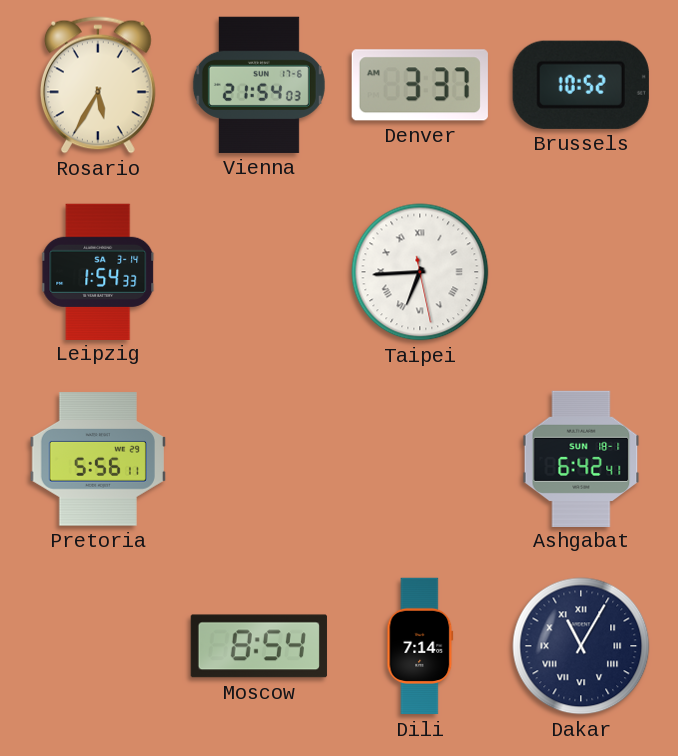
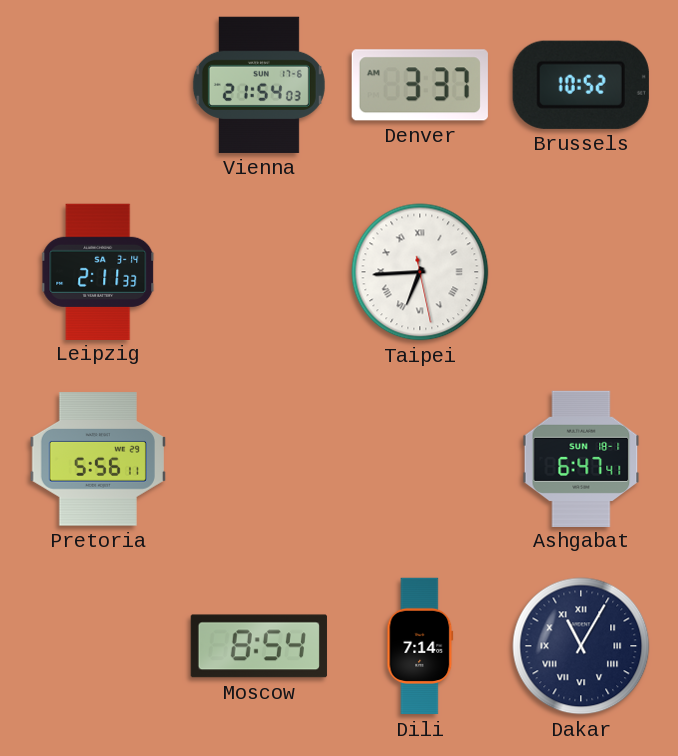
Rosario: 5:35 -> none (98, 85)
Leipzig: 1:54 -> 2:11 (99, 271)
Ashgabat: 6:42 -> 6:47 (581, 458)
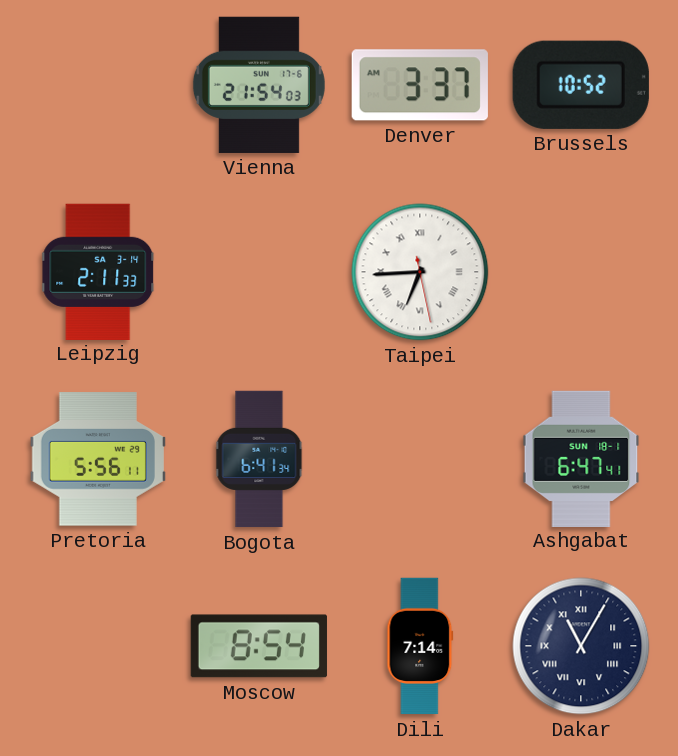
Bogota: none -> 6:41 (259, 459)
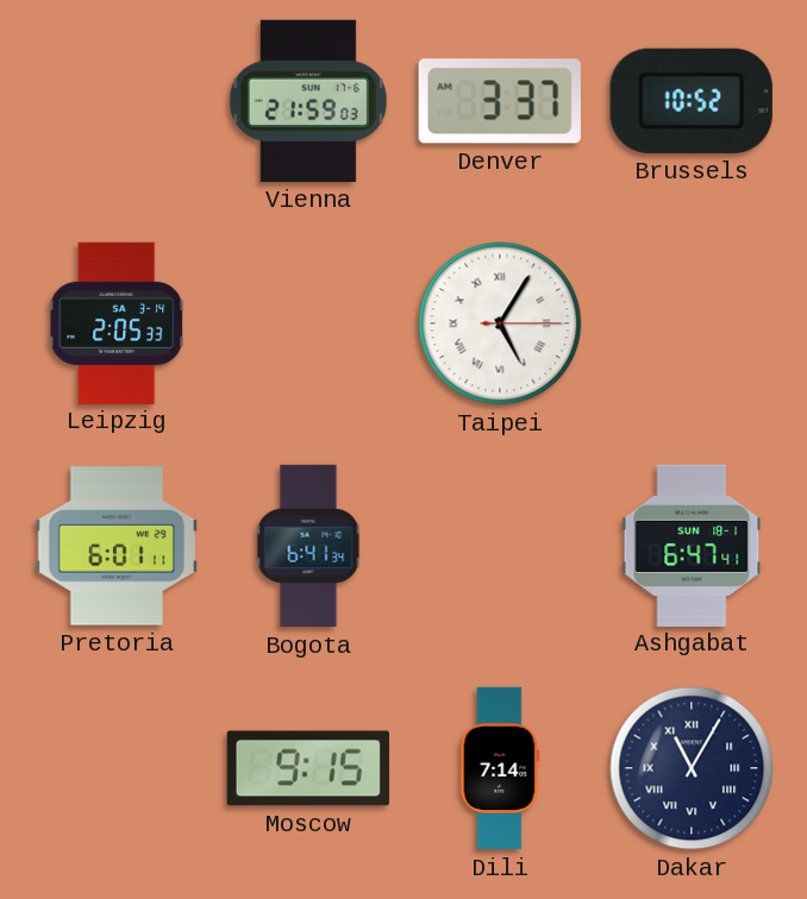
Vienna: 21:54 -> 21:59 (308, 101)
Leipzig: 2:11 -> 2:05 (118, 322)
Taipei: 6:44 -> 5:05 (500, 323)
Pretoria: 5:56 -> 6:01 (117, 546)
Moscow: 8:54 -> 9:15 (308, 768)
